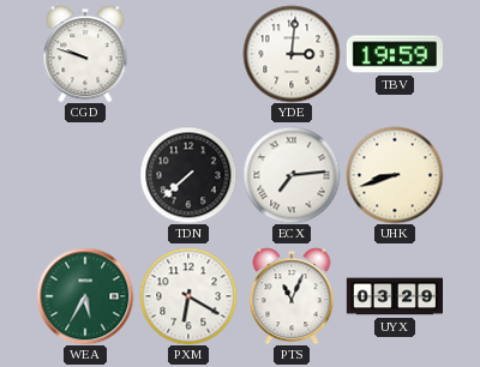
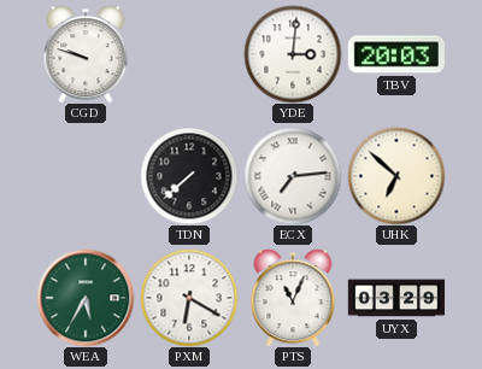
TBV: 19:59 -> 20:03 (396, 54)
UHK: 8:42 -> 6:52 (396, 176)
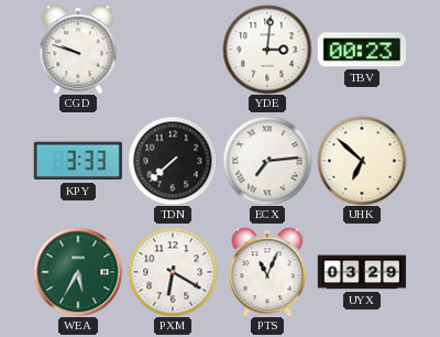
TBV: 20:03 -> 00:23 (362, 50)
KPY: none -> 3:33 (78, 161)
